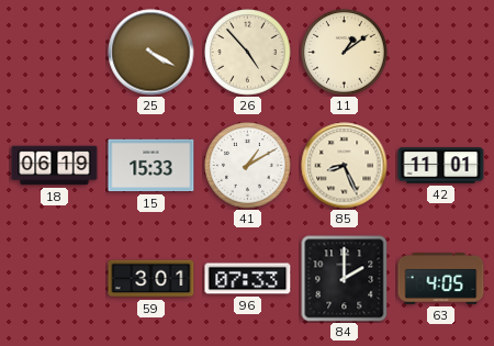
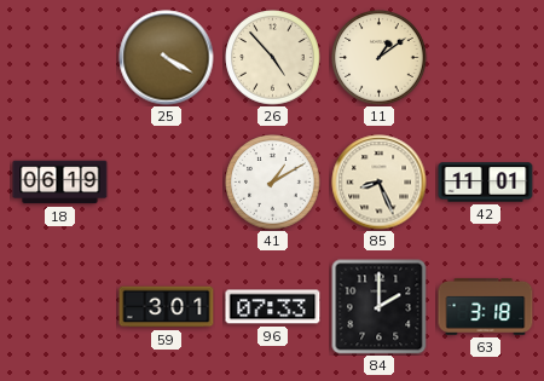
15: 15:33 -> none (151, 166)
63: 4:05 -> 3:18 (486, 306)
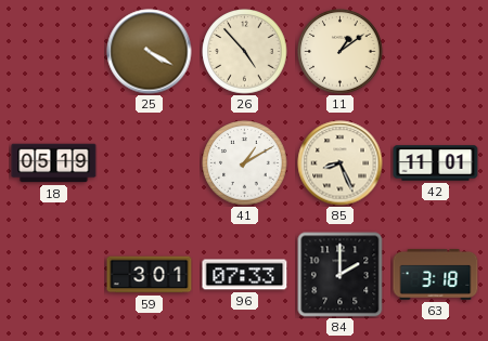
18: 06:19 -> 05:19 (54, 163)
